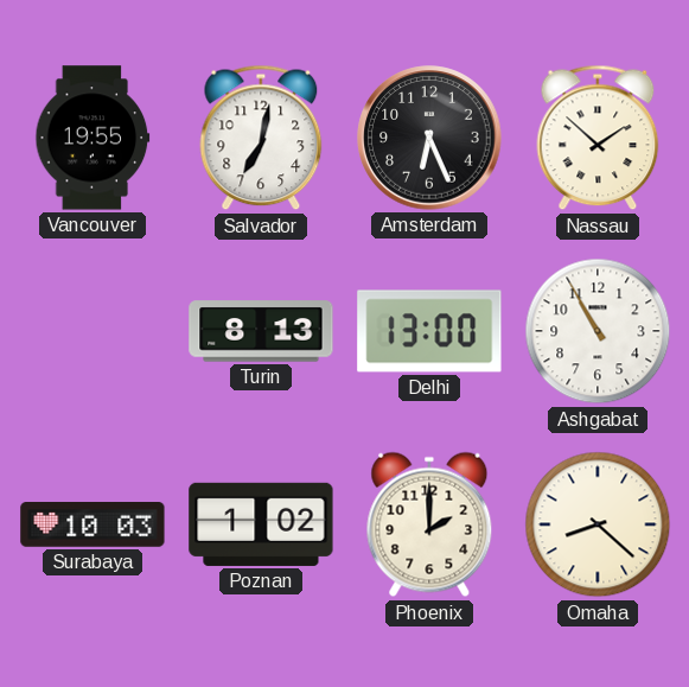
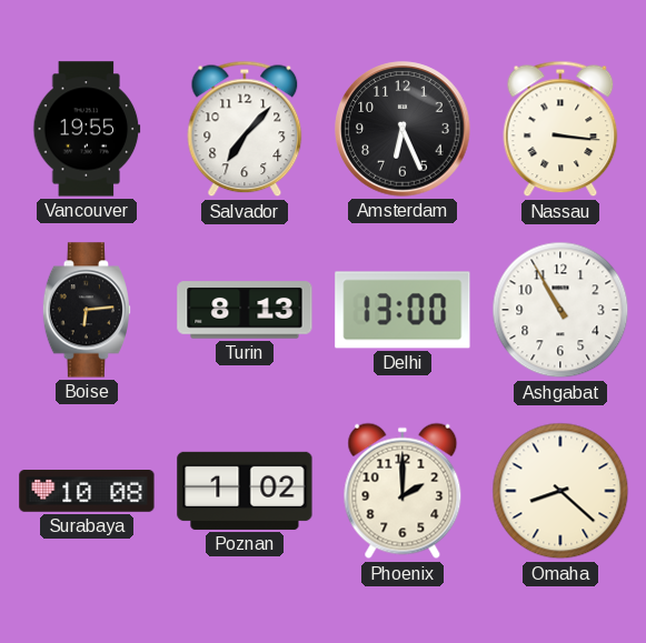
Salvador: 7:02 -> 7:07 (245, 129)
Nassau: 1:52 -> 3:16 (560, 129)
Boise: none -> 6:14 (87, 310)
Surabaya: 10:03 -> 10:08 (87, 491)
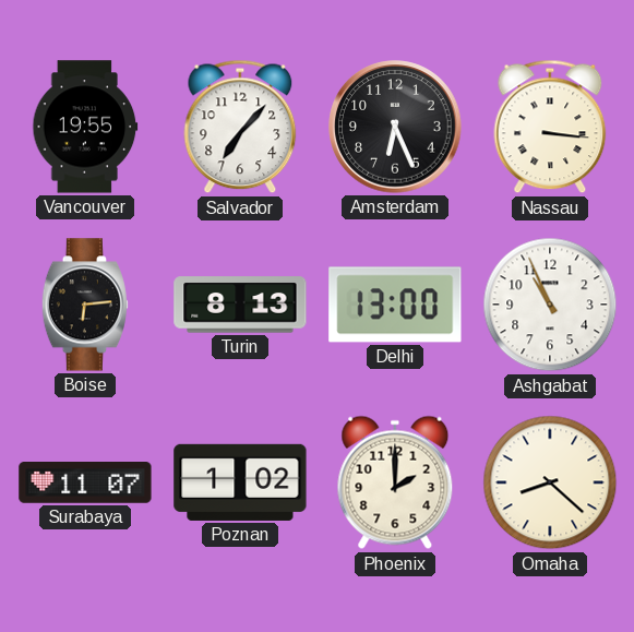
Ashgabat: 10:55 -> 10:56 (550, 305)
Surabaya: 10:08 -> 11:07 (85, 482)
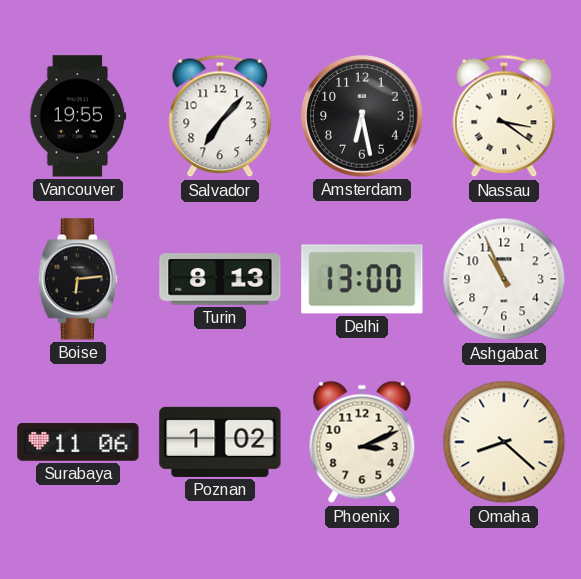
Amsterdam: 6:26 -> 6:28 (362, 116)
Nassau: 3:16 -> 3:21 (504, 116)
Surabaya: 11:07 -> 11:06 (78, 442)
Phoenix: 2:00 -> 3:11 (362, 442)
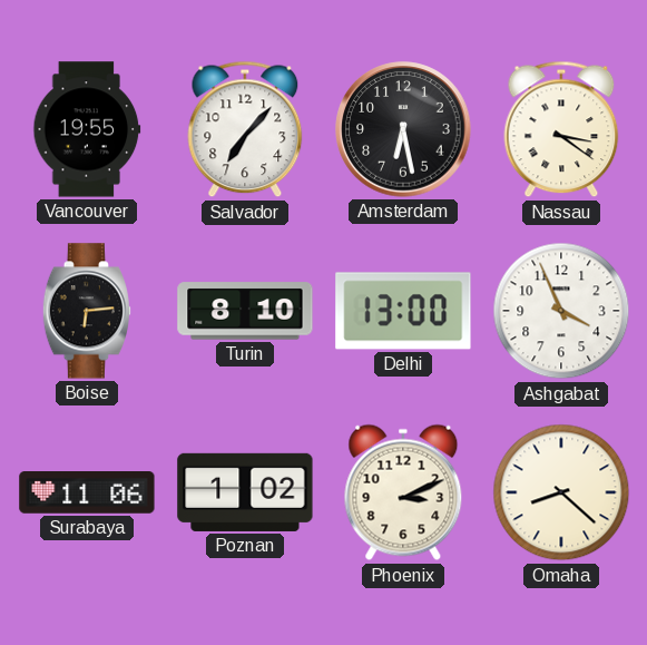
Turin: 8:13 -> 8:10 (245, 311)
Ashgabat: 10:56 -> 3:56 (561, 311)
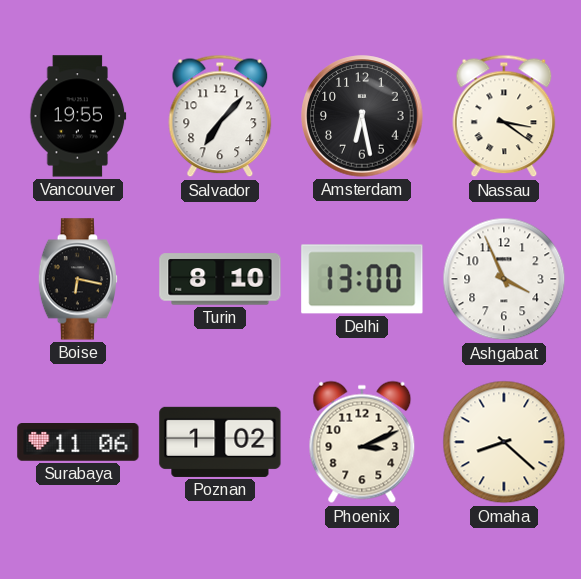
Boise: 6:14 -> 6:17 (78, 279)
